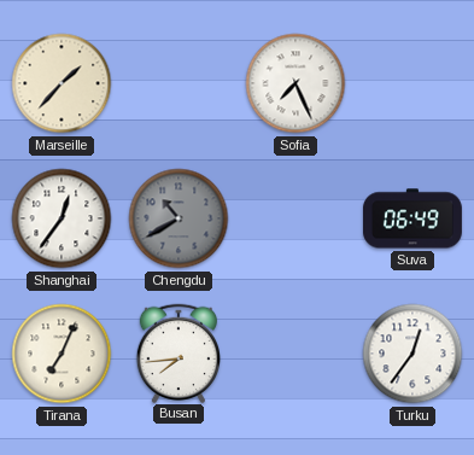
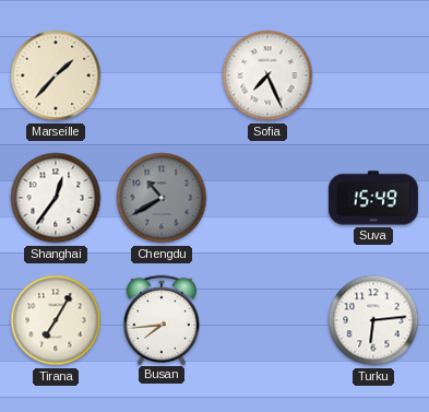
Suva: 06:49 -> 15:49 (373, 198)
Tirana: 7:04 -> 7:05 (56, 320)
Turku: 12:36 -> 6:14 (373, 320)
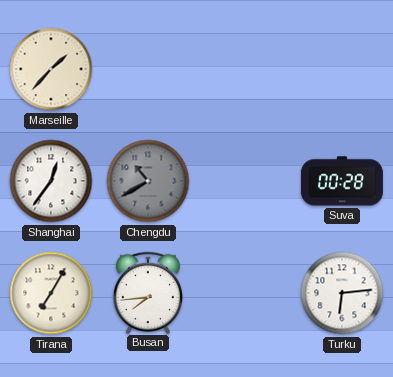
Sofia: 7:26 -> none (267, 75)
Suva: 15:49 -> 00:28 (342, 181)
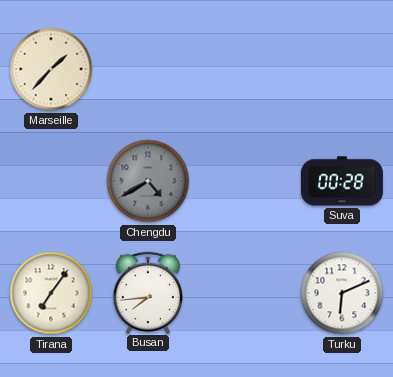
Shanghai: 12:36 -> none (51, 181)
Chengdu: 10:40 -> 4:40 (148, 181)
Tirana: 7:05 -> 7:06 (51, 293)
Turku: 6:14 -> 6:11 (342, 293)
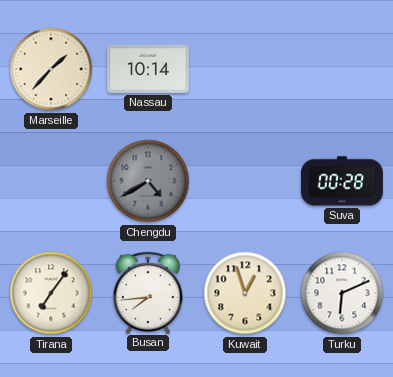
Nassau: none -> 10:14 (148, 69)
Kuwait: none -> 12:57 (245, 293)
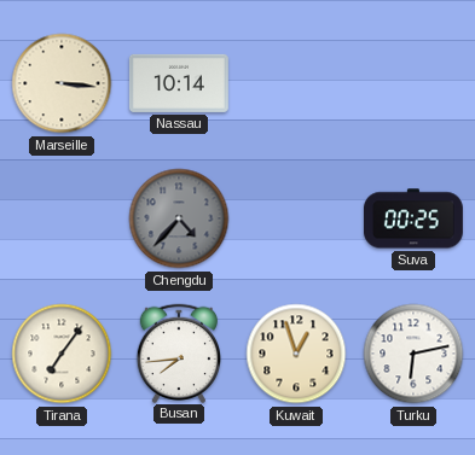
Marseille: 1:37 -> 3:16 (62, 83)
Chengdu: 4:40 -> 4:37 (179, 218)
Suva: 00:28 -> 00:25 (413, 218)
Turku: 6:11 -> 6:13 (413, 354)
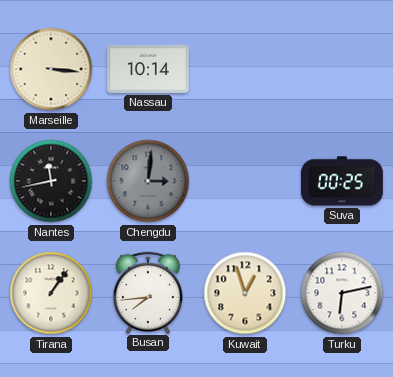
Nantes: none -> 11:43 (51, 181)
Chengdu: 4:37 -> 3:01 (148, 181)
Tirana: 7:06 -> 1:06 (51, 293)
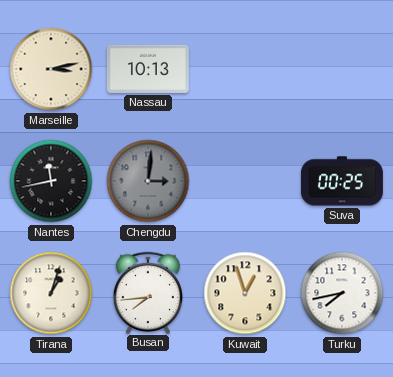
Marseille: 3:16 -> 3:13 (51, 69)
Nassau: 10:14 -> 10:13 (148, 69)
Tirana: 1:06 -> 1:03 (51, 293)
Turku: 6:13 -> 7:43 (342, 293)
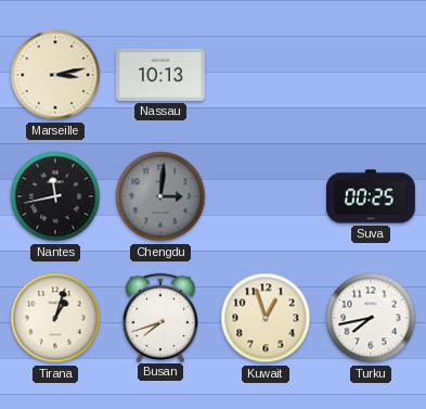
Busan: 7:44 -> 7:42 (159, 317)
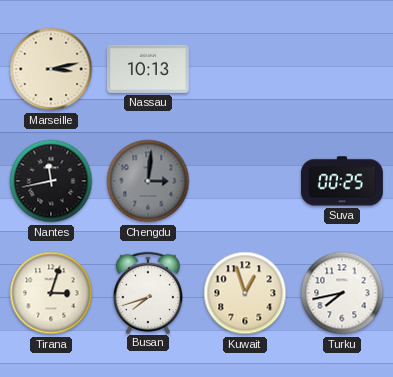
Tirana: 1:03 -> 3:03 (51, 293)
